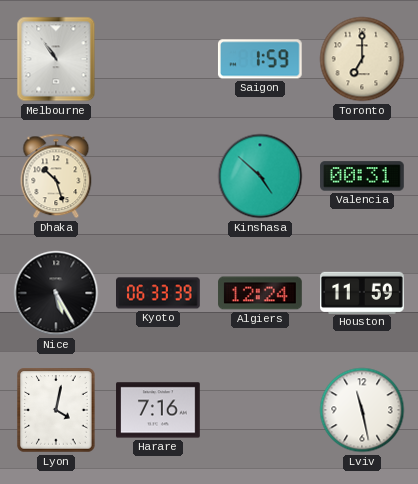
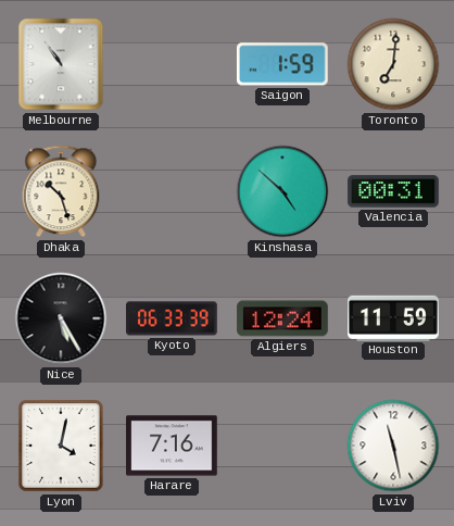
Toronto: 7:00 -> 7:01 (393, 64)
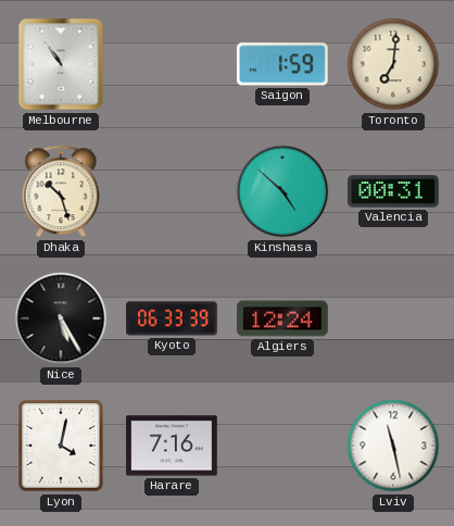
Houston: 11:59 -> none (393, 317)
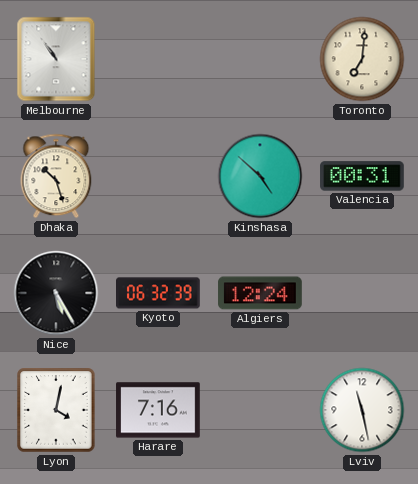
Saigon: 1:59 -> none (282, 64)
Kyoto: 06:33 -> 06:32 (159, 293)
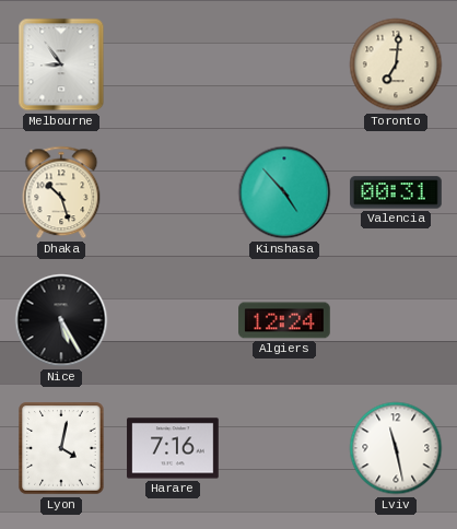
Melbourne: 10:54 -> 8:54 (61, 64)
Kinshasa: 4:52 -> 4:53 (284, 192)
Kyoto: 06:32 -> none (159, 293)
